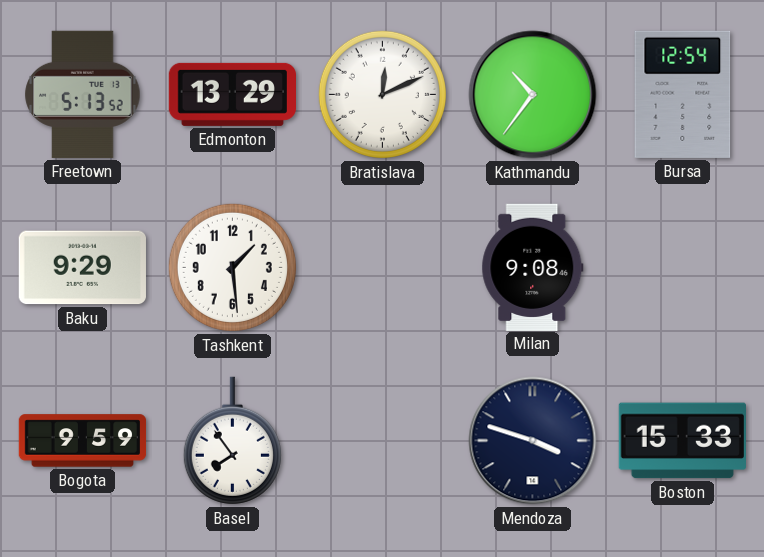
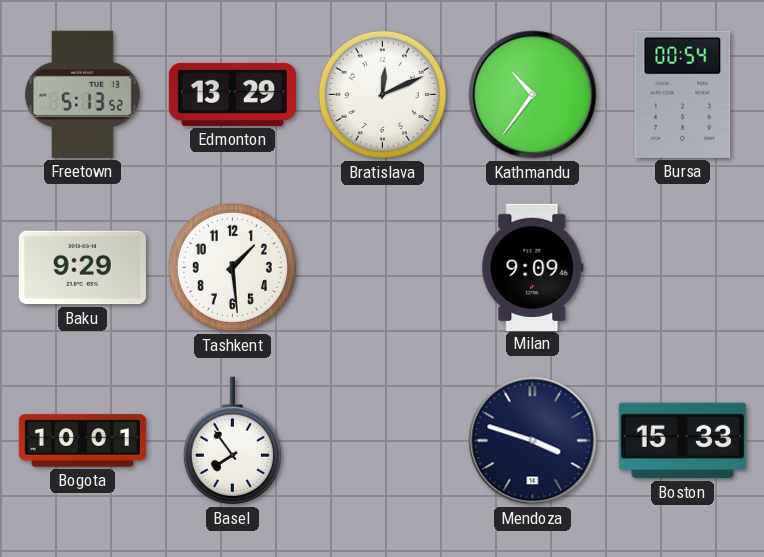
Bursa: 12:54 -> 00:54 (683, 94)
Milan: 9:08 -> 9:09 (533, 267)
Bogota: 9:59 -> 10:01 (83, 441)
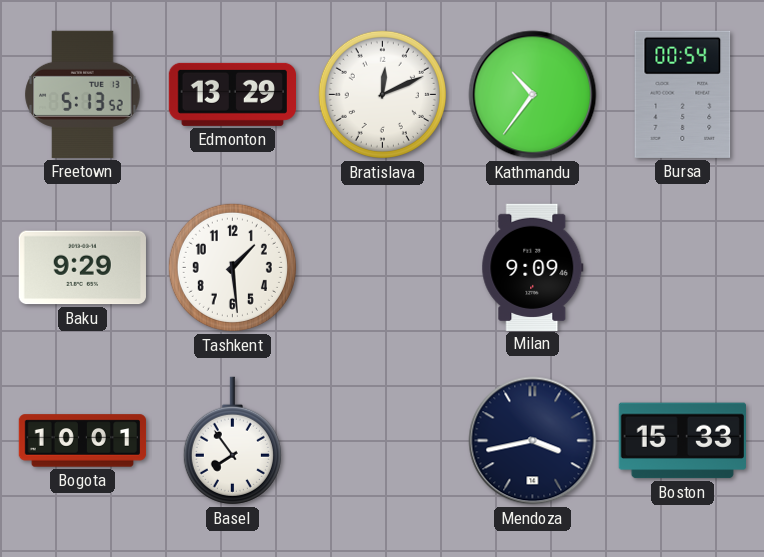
Mendoza: 3:48 -> 3:43 (533, 441)
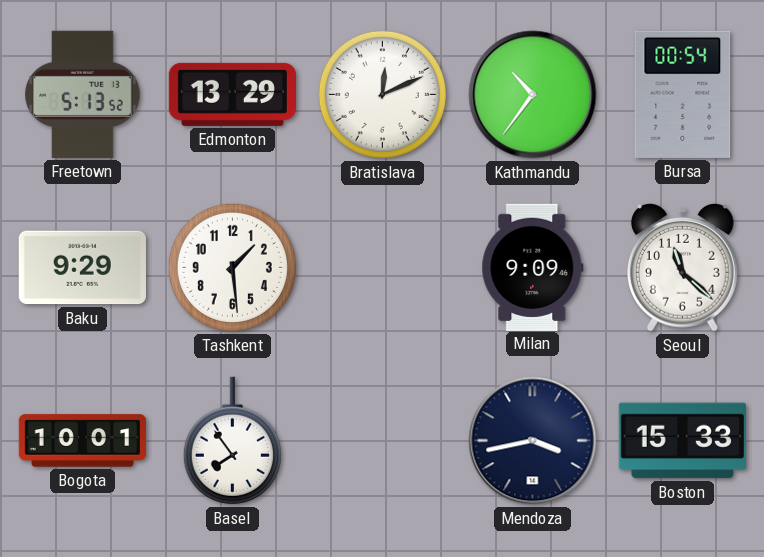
Seoul: none -> 11:22 (682, 267)
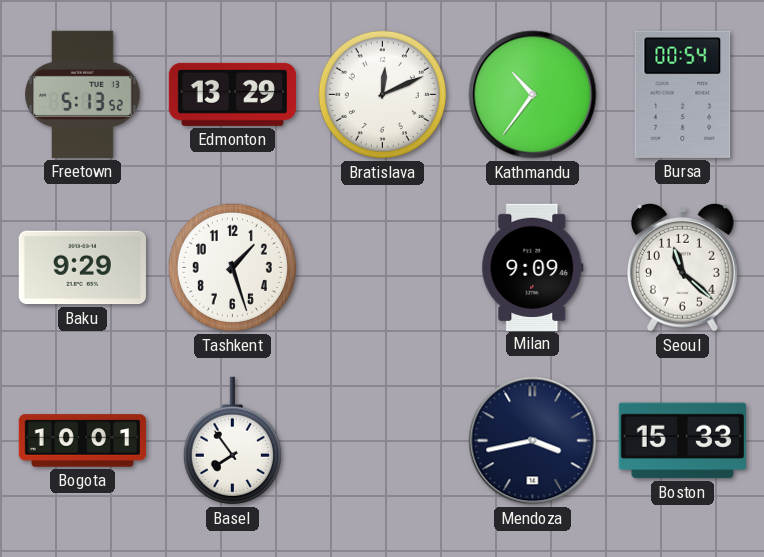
Tashkent: 1:29 -> 1:27 (232, 267)
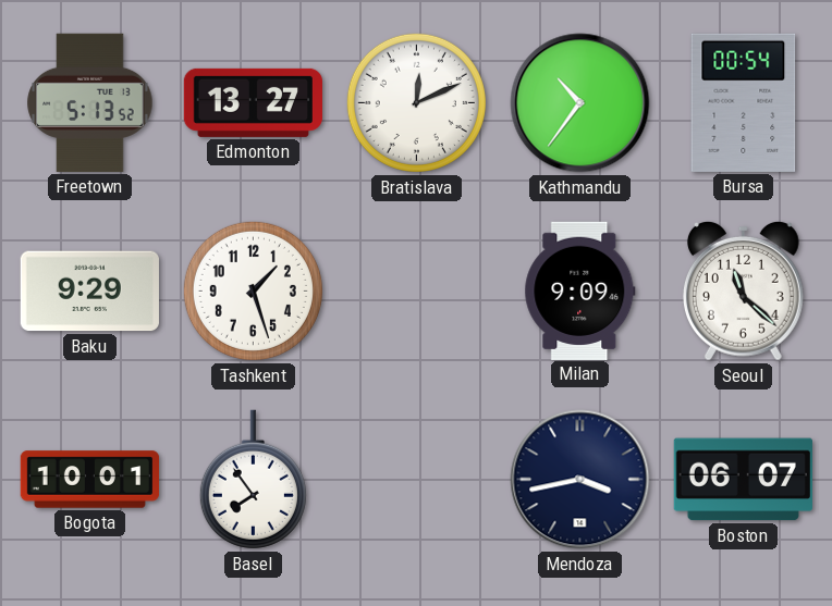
Edmonton: 13:29 -> 13:27 (253, 102)
Boston: 15:33 -> 06:07 (743, 480)
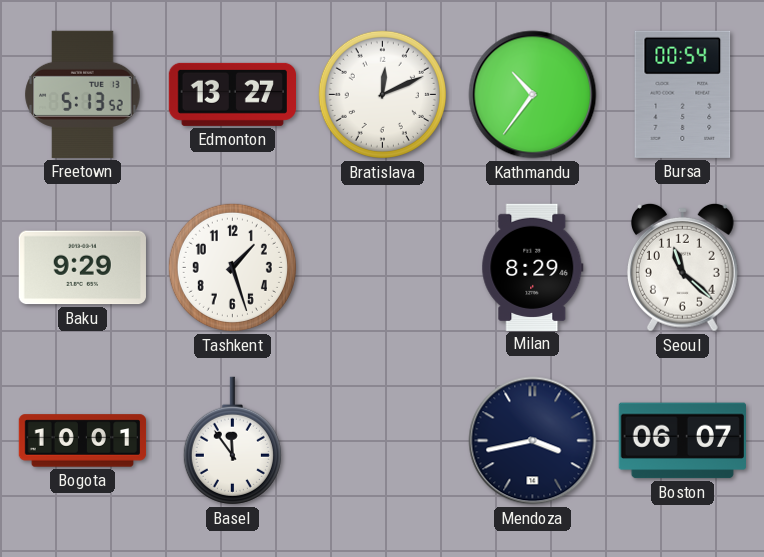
Milan: 9:09 -> 8:29 (533, 267)
Basel: 7:54 -> 11:54 (232, 441)
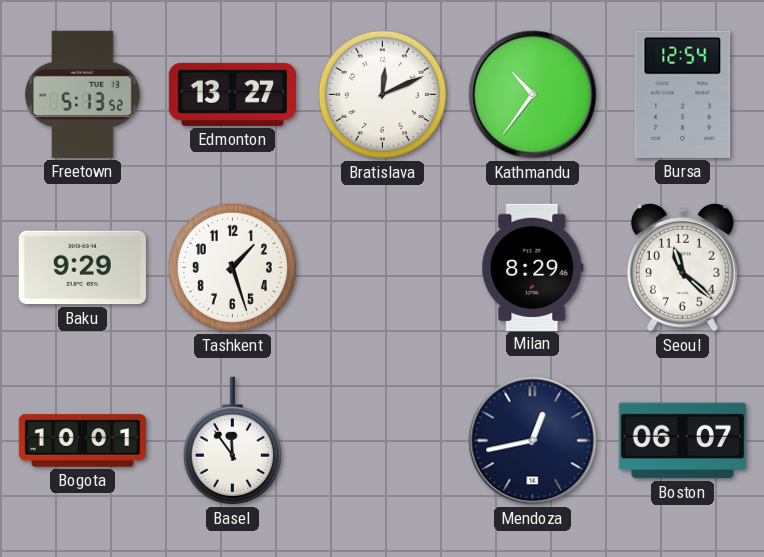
Bursa: 00:54 -> 12:54 (683, 94)
Mendoza: 3:43 -> 12:43 (533, 441)
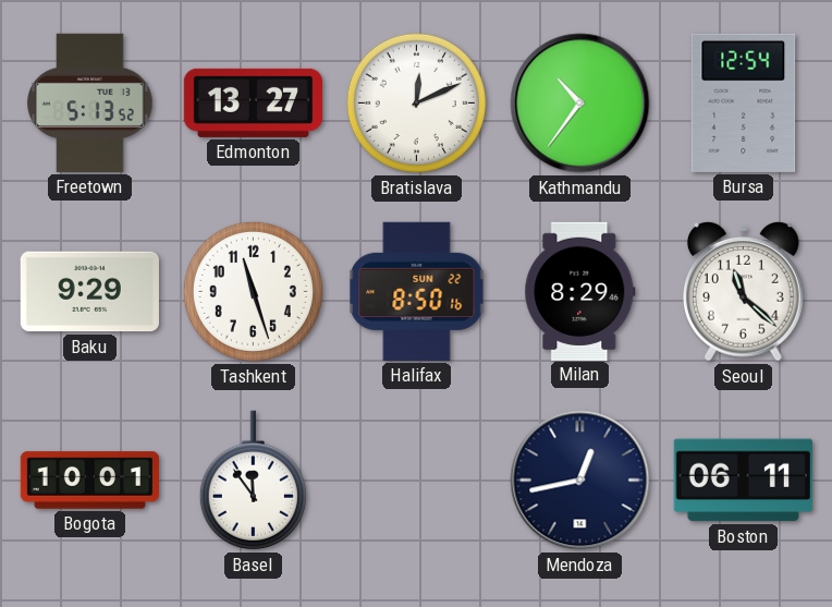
Tashkent: 1:27 -> 11:27 (253, 291)
Halifax: none -> 8:50 (417, 291)
Boston: 06:07 -> 06:11 (743, 481)
